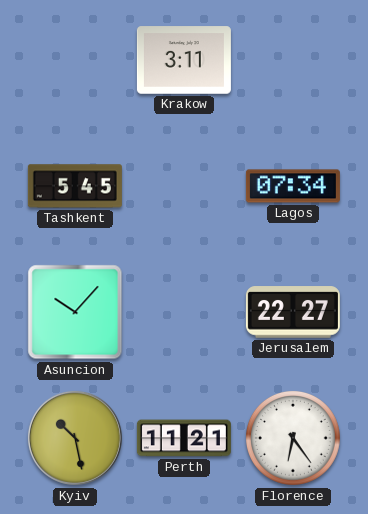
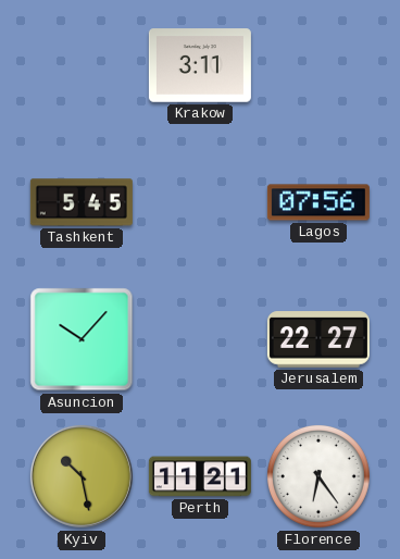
Lagos: 07:34 -> 07:56 (318, 202)
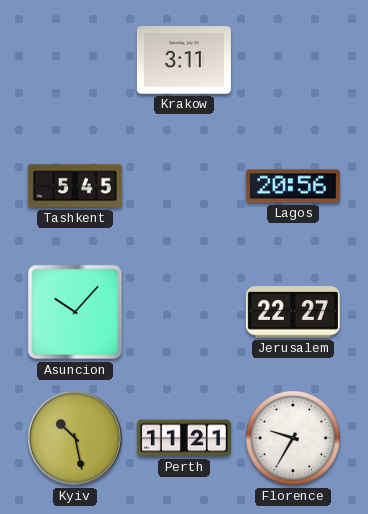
Lagos: 07:56 -> 20:56 (293, 186)
Florence: 6:24 -> 9:35 (293, 438)
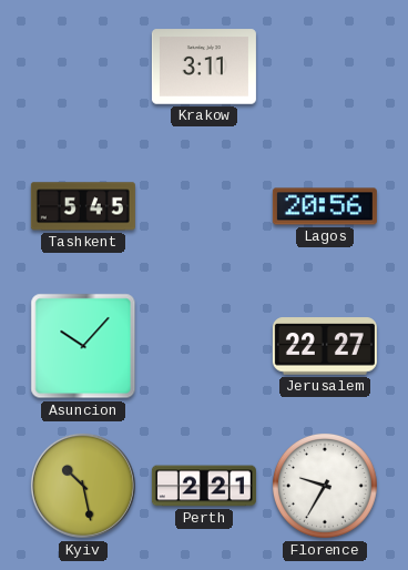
Perth: 11:21 -> 2:21 (204, 486)
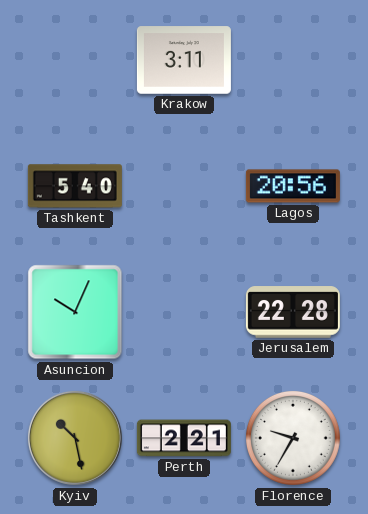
Tashkent: 5:45 -> 5:40 (75, 186)
Asuncion: 10:07 -> 10:04 (75, 312)
Jerusalem: 22:27 -> 22:28 (293, 312)
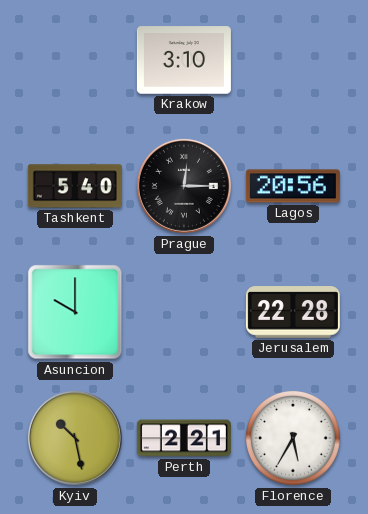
Krakow: 3:11 -> 3:10 (184, 60)
Prague: none -> 12:15 (184, 186)
Asuncion: 10:04 -> 10:00 (75, 312)
Florence: 9:35 -> 5:35 (293, 438)
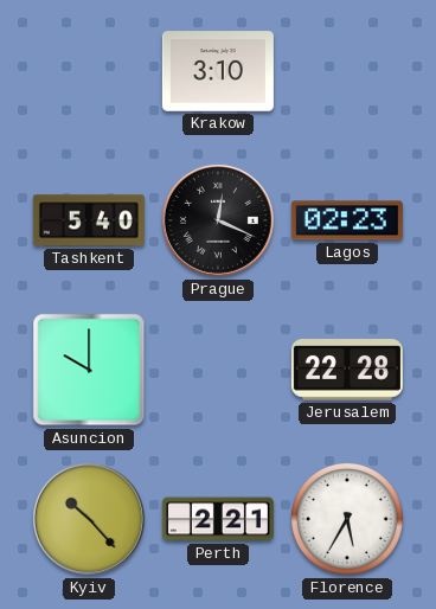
Prague: 12:15 -> 12:19 (218, 220)
Lagos: 20:56 -> 02:23 (347, 220)
Kyiv: 10:28 -> 10:23 (89, 519)
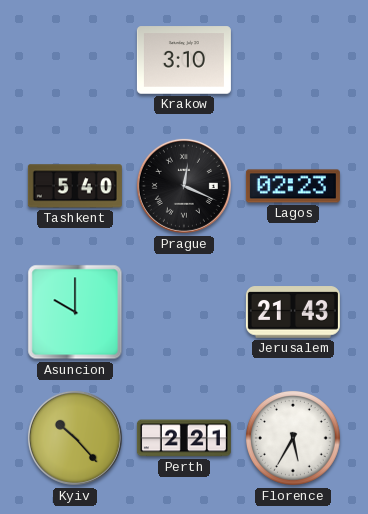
Jerusalem: 22:28 -> 21:43 (293, 312)
